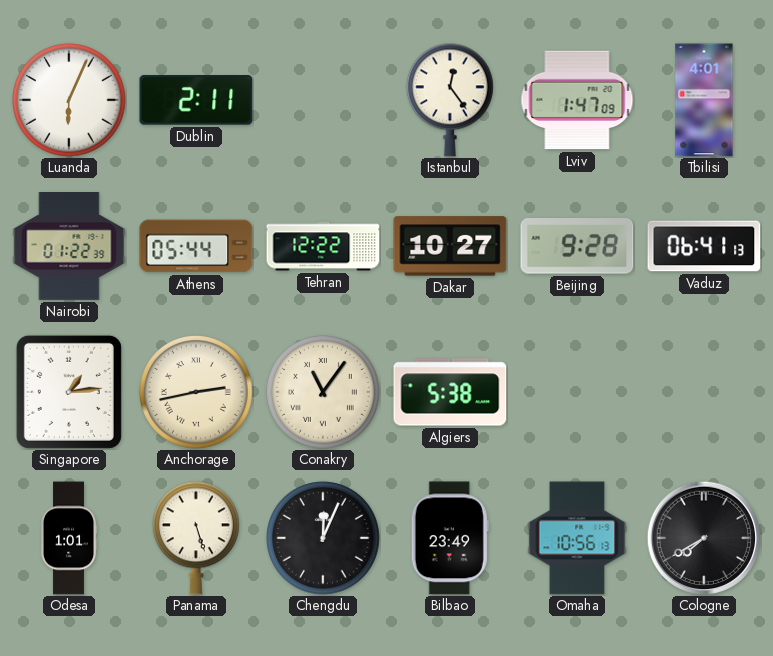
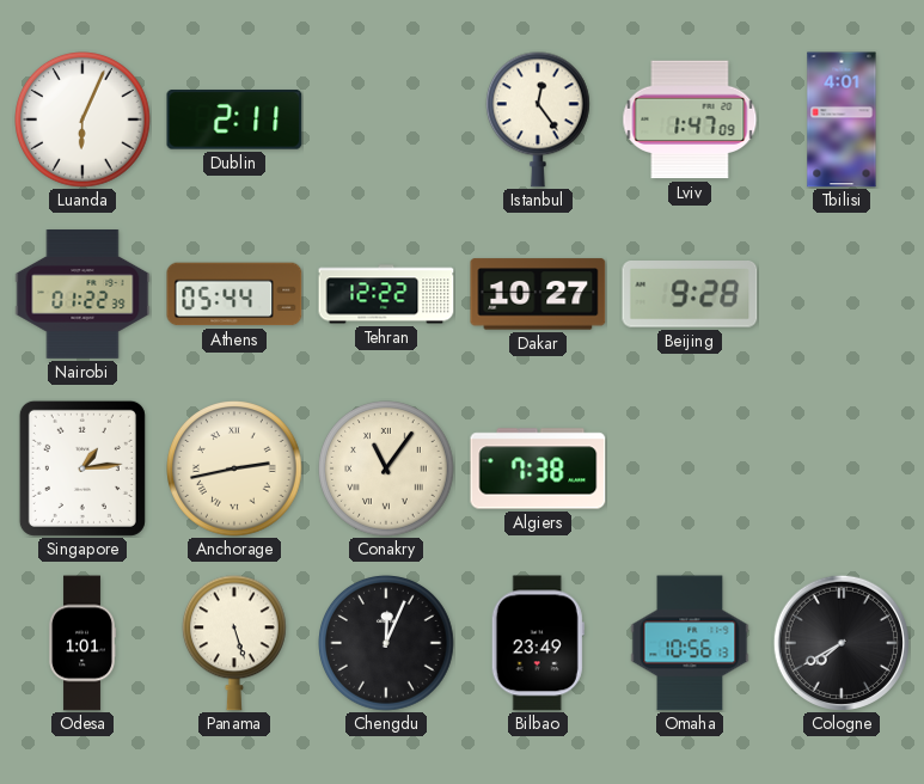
Vaduz: 06:41 -> none (704, 246)
Algiers: 5:38 -> 7:38 (538, 468)
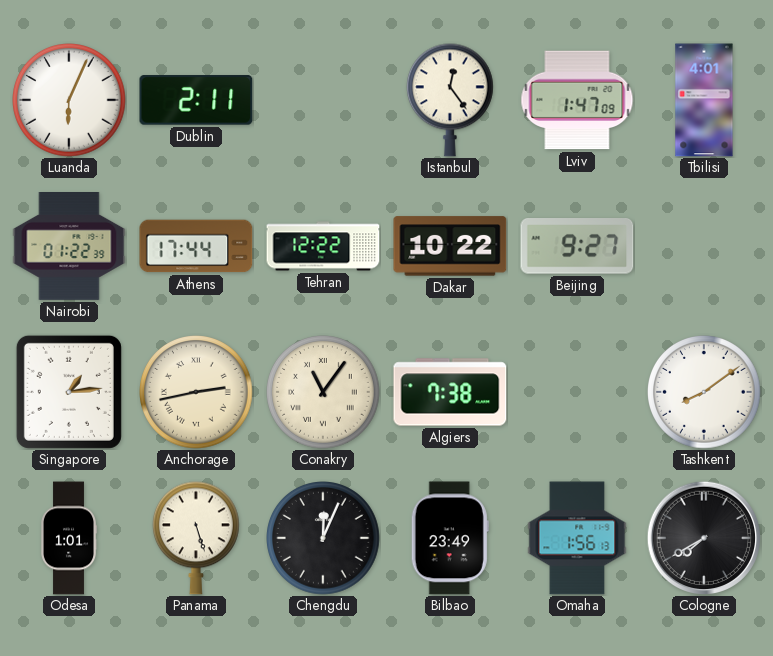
Athens: 05:44 -> 17:44 (196, 246)
Dakar: 10:27 -> 10:22 (450, 246)
Beijing: 9:28 -> 9:27 (577, 247)
Tashkent: none -> 8:09 (705, 393)
Omaha: 10:56 -> 1:56 (577, 538)
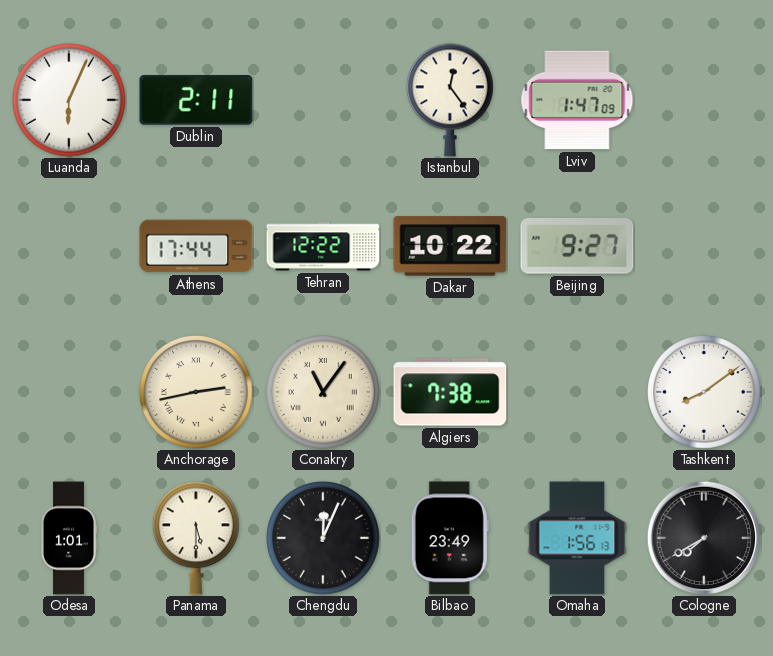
Tbilisi: 4:01 -> none (704, 100)
Nairobi: 01:22 -> none (69, 247)
Singapore: 1:14 -> none (69, 392)
Panama: 5:27 -> 5:30 (196, 538)
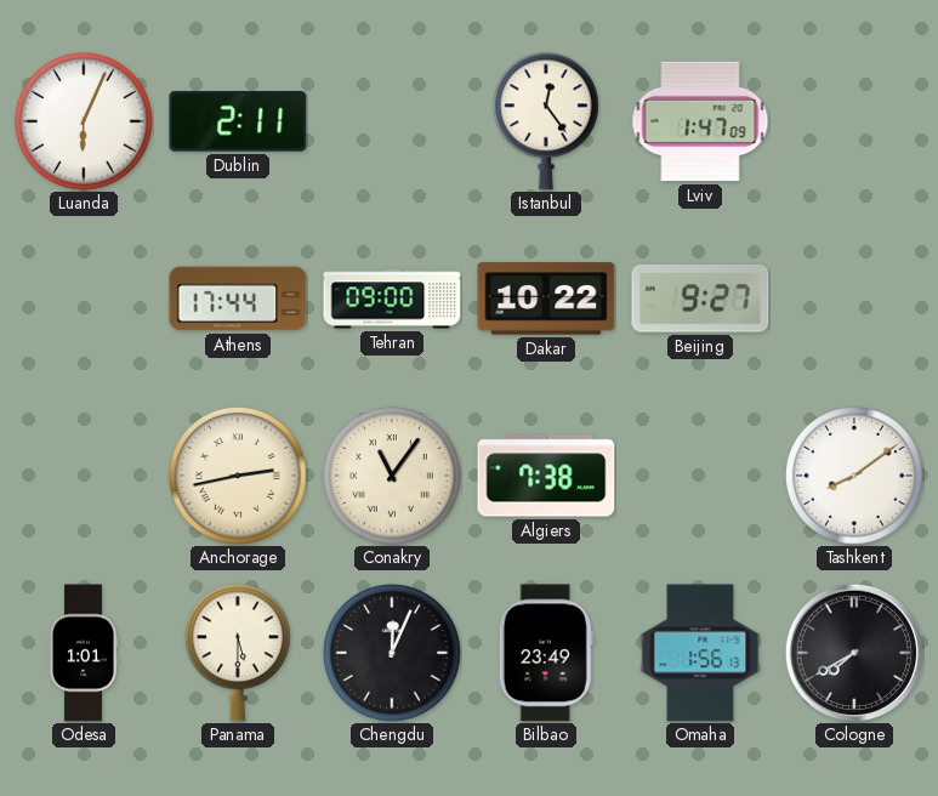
Tehran: 12:22 -> 09:00 (392, 298)
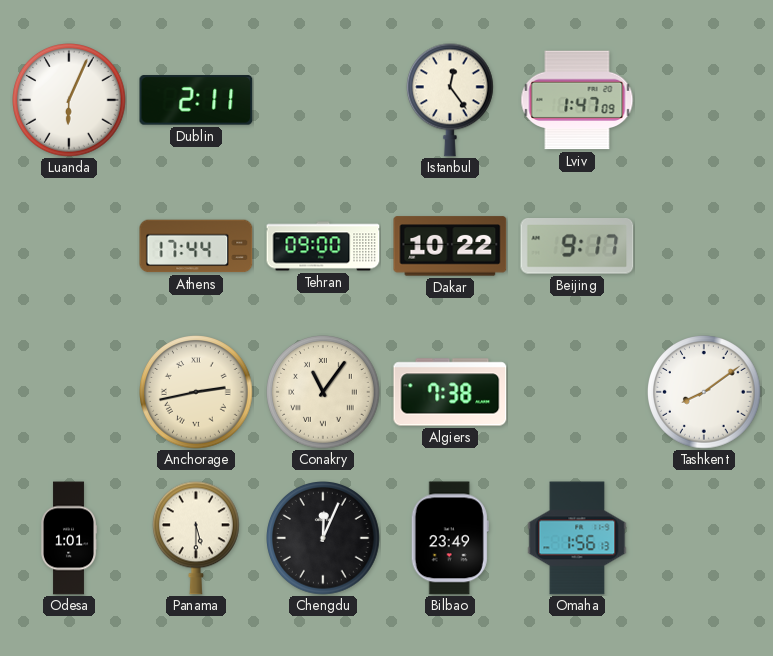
Beijing: 9:27 -> 9:17 (577, 247)
Cologne: 7:40 -> none (853, 652)
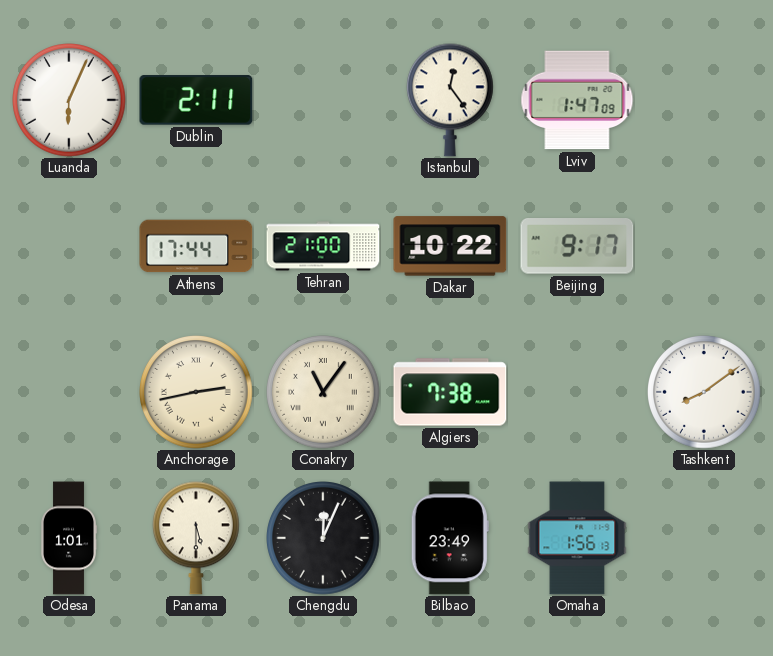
Tehran: 09:00 -> 21:00 (323, 246)
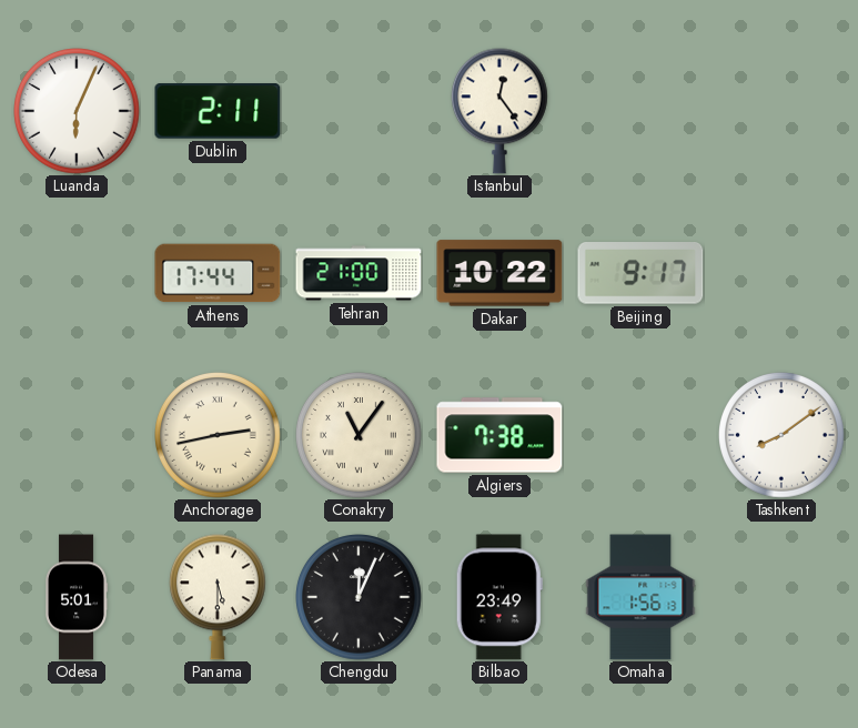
Lviv: 1:47 -> none (577, 100)
Odesa: 1:01 -> 5:01 (78, 597)
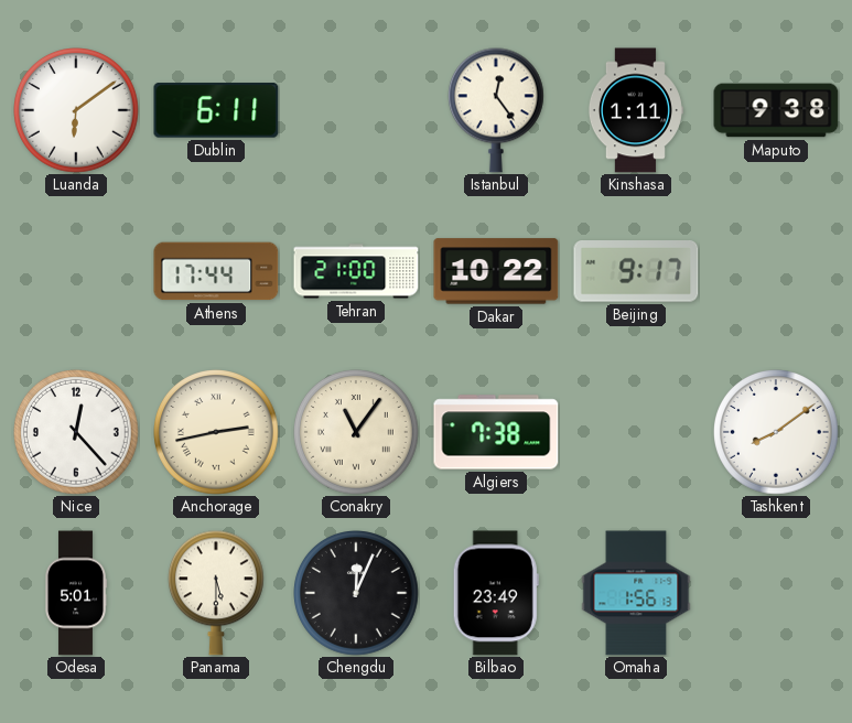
Luanda: 6:04 -> 6:09 (77, 111)
Dublin: 2:11 -> 6:11 (216, 110)
Kinshasa: none -> 1:11 (635, 110)
Maputo: none -> 9:38 (776, 110)
Nice: none -> 12:23 (77, 433)
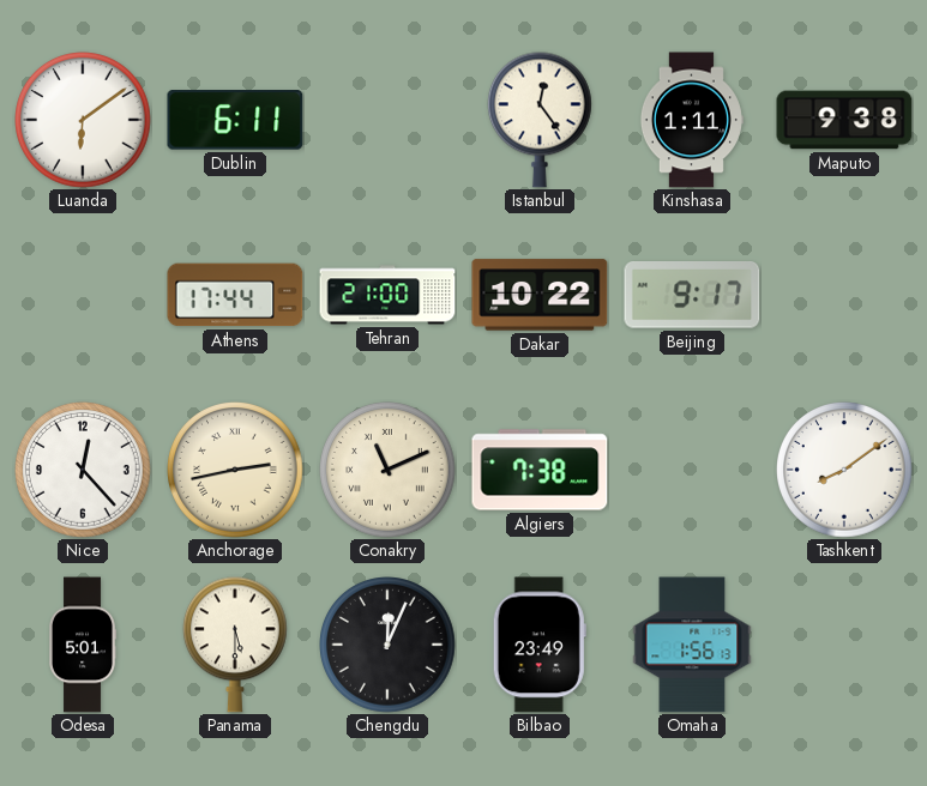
Conakry: 11:06 -> 11:11 (389, 471)
